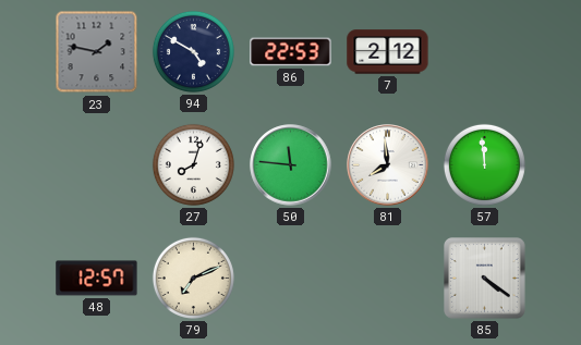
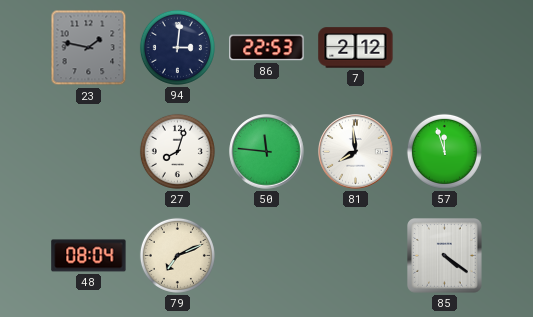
94: 4:50 -> 3:01 (177, 47)
57: 11:59 -> 11:57 (444, 151)
48: 12:57 -> 08:04 (89, 256)
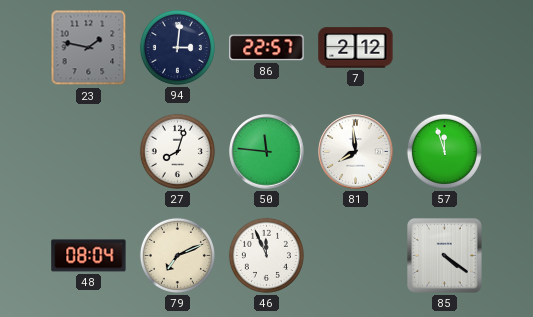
86: 22:53 -> 22:57 (267, 48)
46: none -> 11:56 (266, 255)
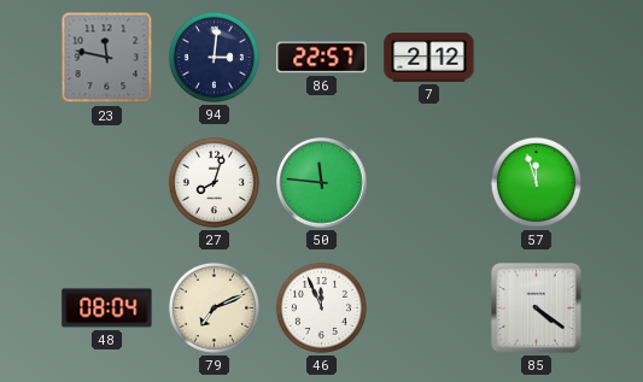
23: 1:47 -> 11:47 (107, 58)
81: 7:59 -> none (356, 152)
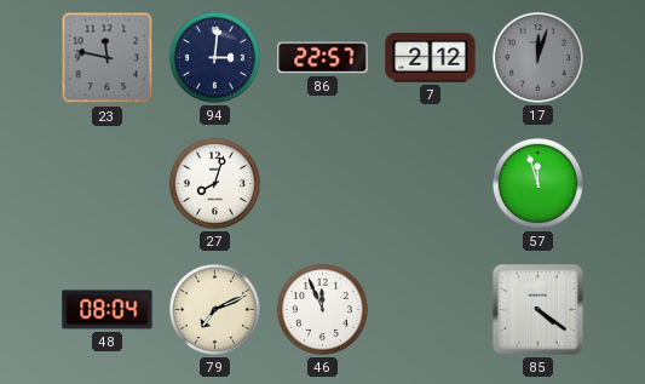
17: none -> 12:03 (537, 57)
50: 11:46 -> none (322, 183)
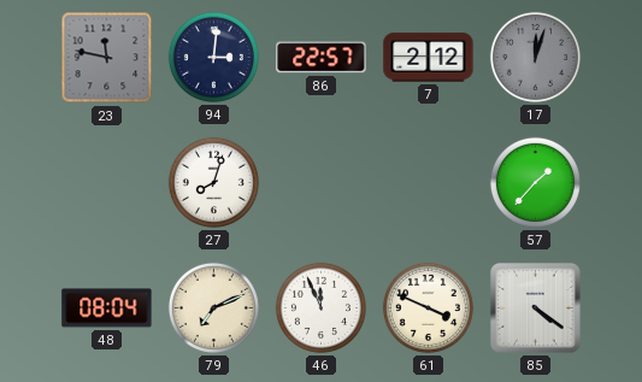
57: 11:57 -> 1:37 (535, 182)
61: none -> 3:49 (428, 307)
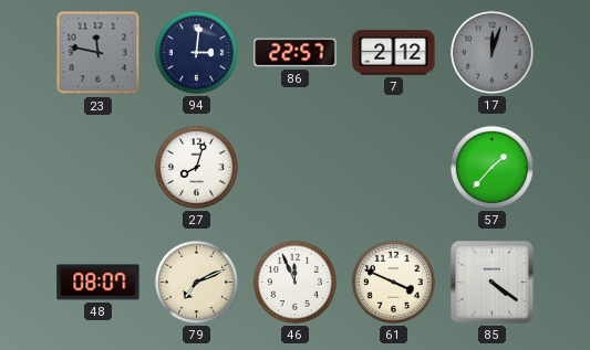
48: 08:04 -> 08:07 (99, 283)
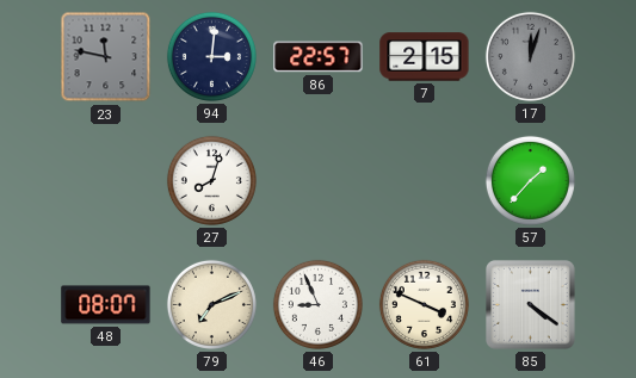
7: 2:12 -> 2:15 (425, 57)
46: 11:56 -> 8:56 (317, 304)
